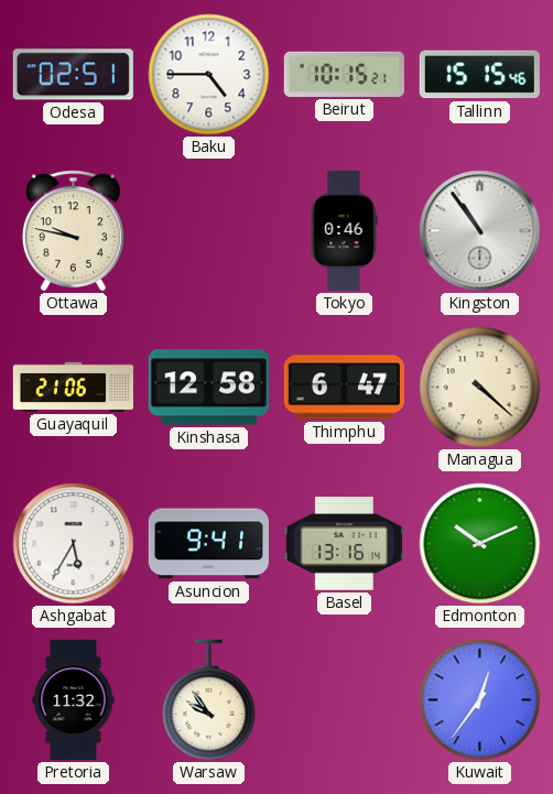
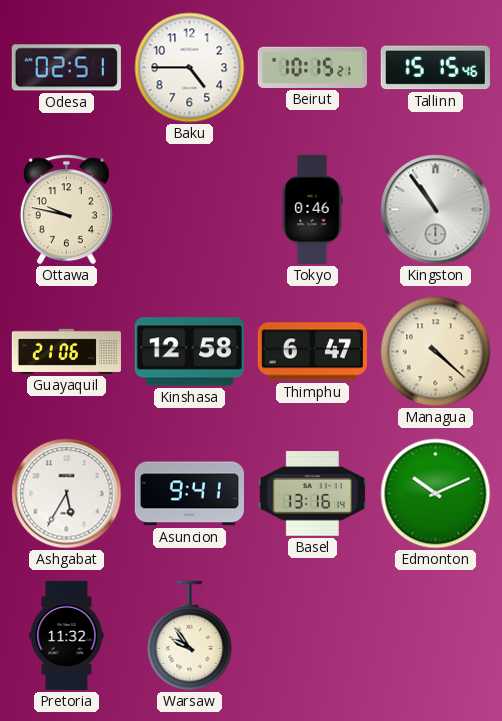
Kuwait: 12:36 -> none (480, 700)
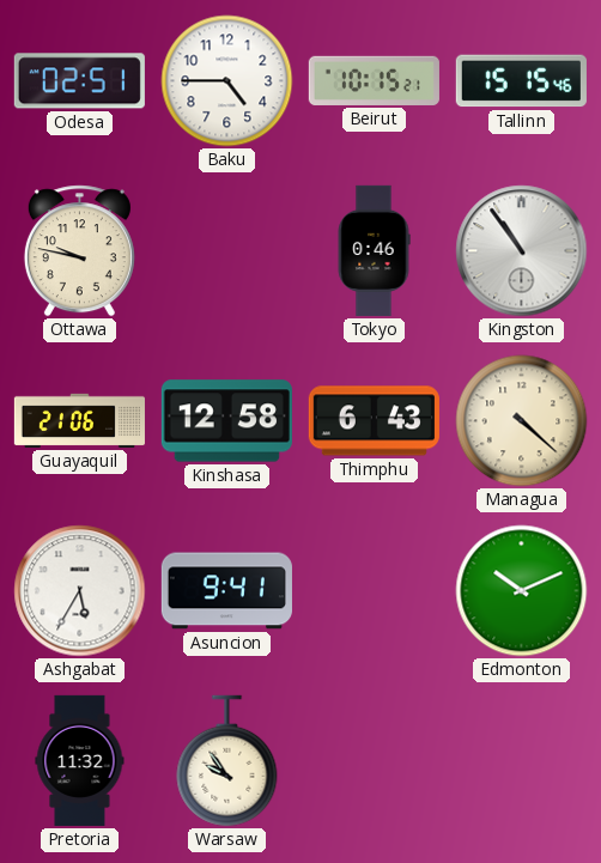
Thimphu: 6:47 -> 6:43 (374, 421)
Basel: 13:16 -> none (312, 494)
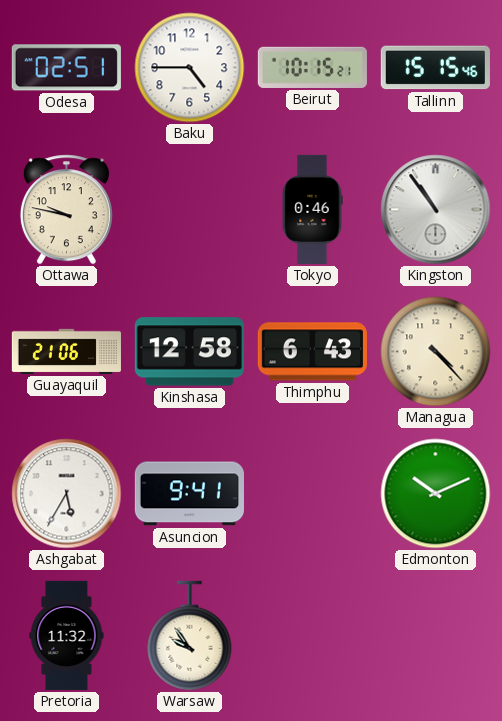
Managua: 4:22 -> 4:23 (436, 352)
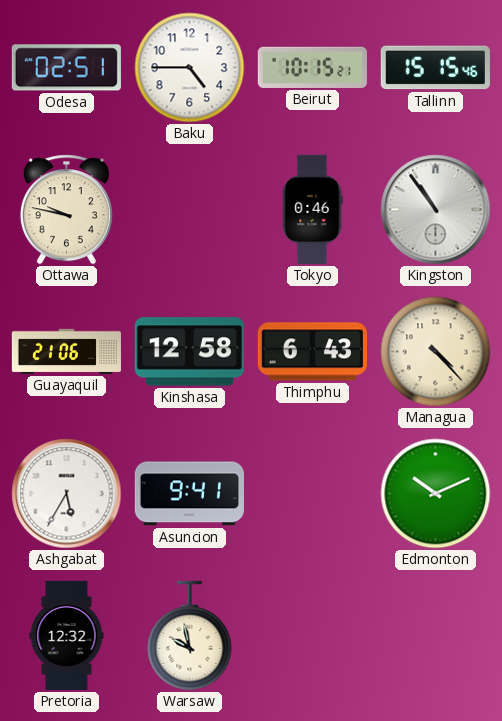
Pretoria: 11:32 -> 12:32 (67, 635)
Warsaw: 9:54 -> 9:58 (190, 636)
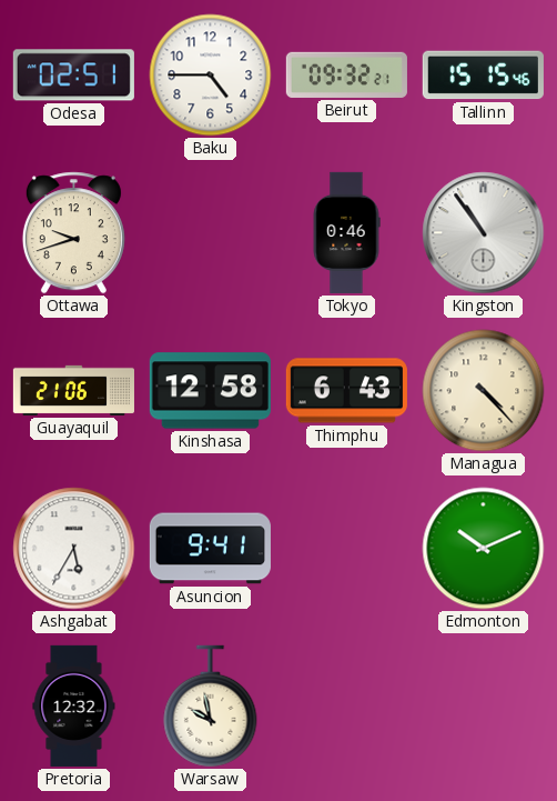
Beirut: 10:15 -> 09:32 (346, 74)
Ottawa: 9:47 -> 9:42 (73, 233)
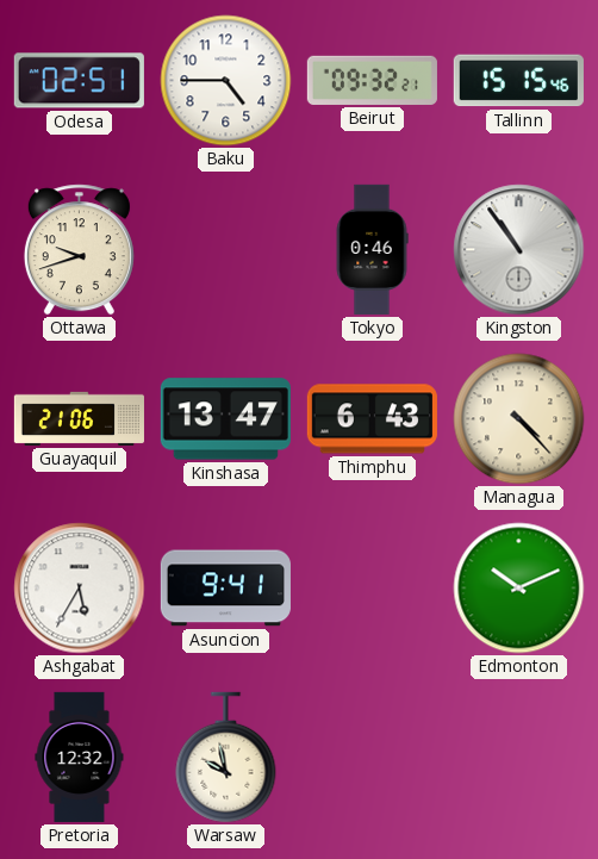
Kinshasa: 12:58 -> 13:47 (225, 419)
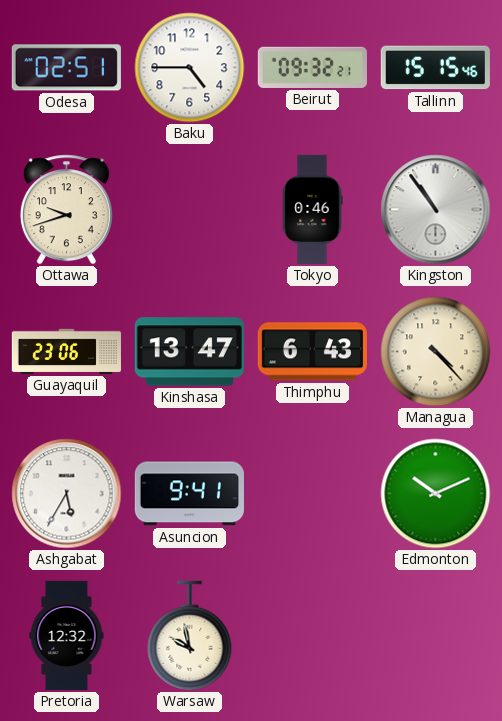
Guayaquil: 21:06 -> 23:06 (66, 351)
